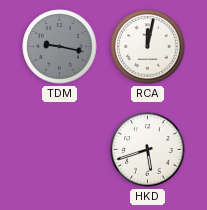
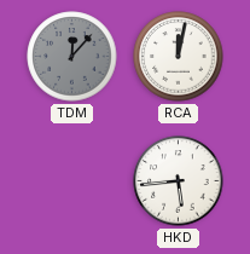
TDM: 9:17 -> 12:07 (72, 57)
HKD: 5:42 -> 5:44 (179, 181)
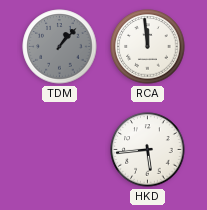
TDM: 12:07 -> 1:07 (60, 47)
RCA: 12:02 -> 11:59 (148, 47)
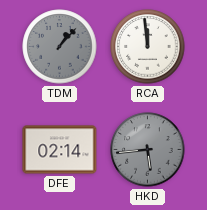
DFE: none -> 02:14 (60, 150)
HKD dial: white -> grey (148, 150)
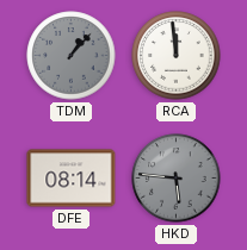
DFE: 02:14 -> 08:14 (72, 179)
HKD: 5:44 -> 5:46 (177, 179)
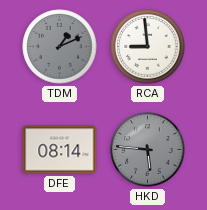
TDM: 1:07 -> 1:11 (60, 47)
RCA: 11:59 -> 8:59 (148, 47)
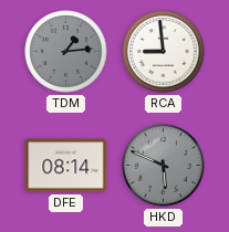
TDM: 1:11 -> 1:14 (66, 52)
HKD: 5:46 -> 5:49 (164, 166)
